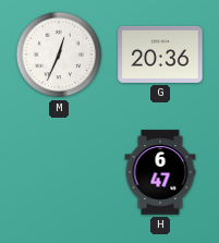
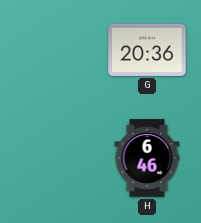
M: 12:34 -> none (59, 54)
H: 6:47 -> 6:46 (147, 158)
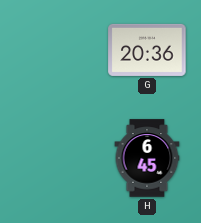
H: 6:46 -> 6:45 (147, 158)
